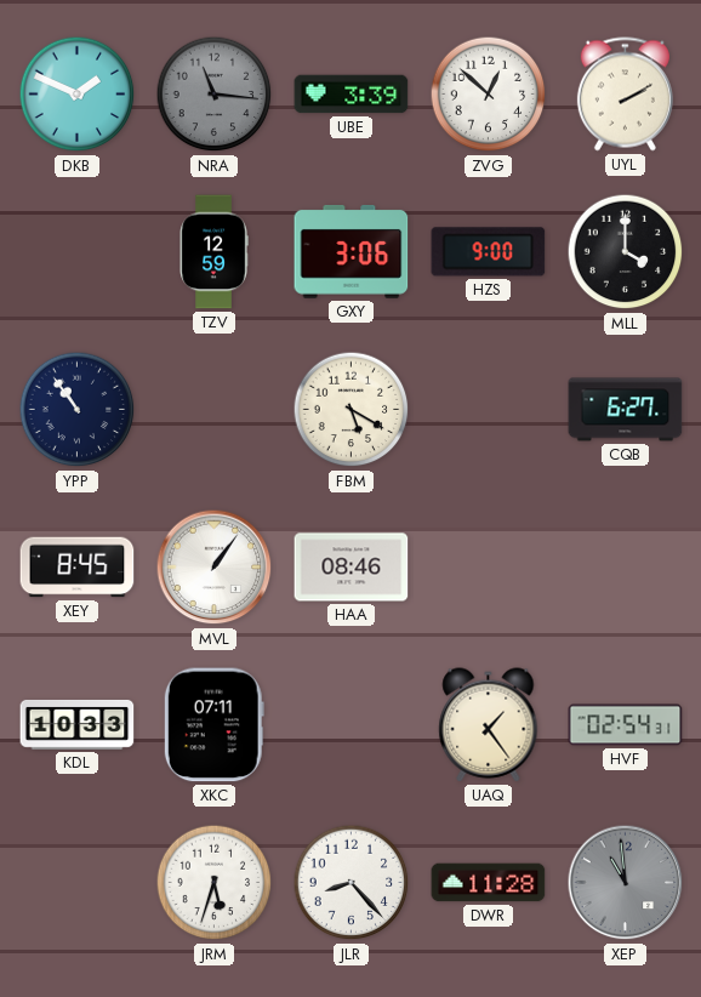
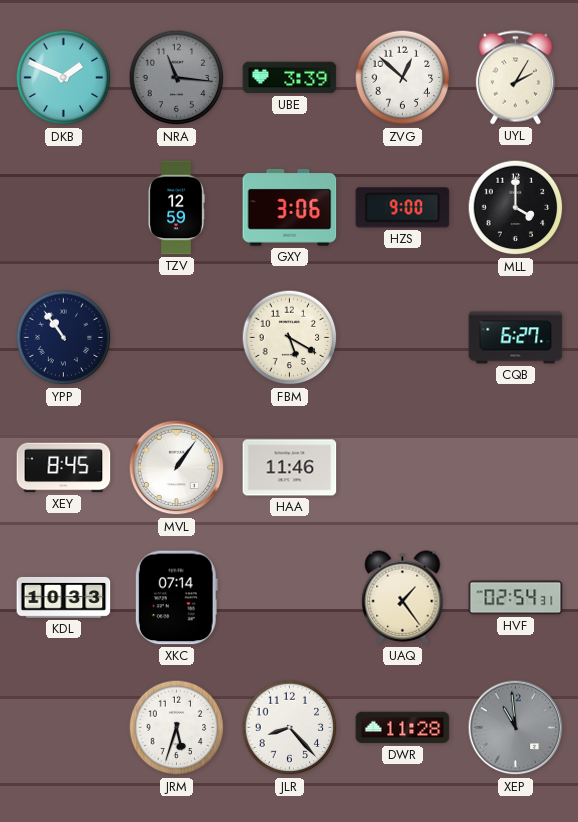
UYL: 2:10 -> 2:05 (515, 78)
HAA: 08:46 -> 11:46 (290, 468)
XKC: 07:11 -> 07:14 (176, 598)
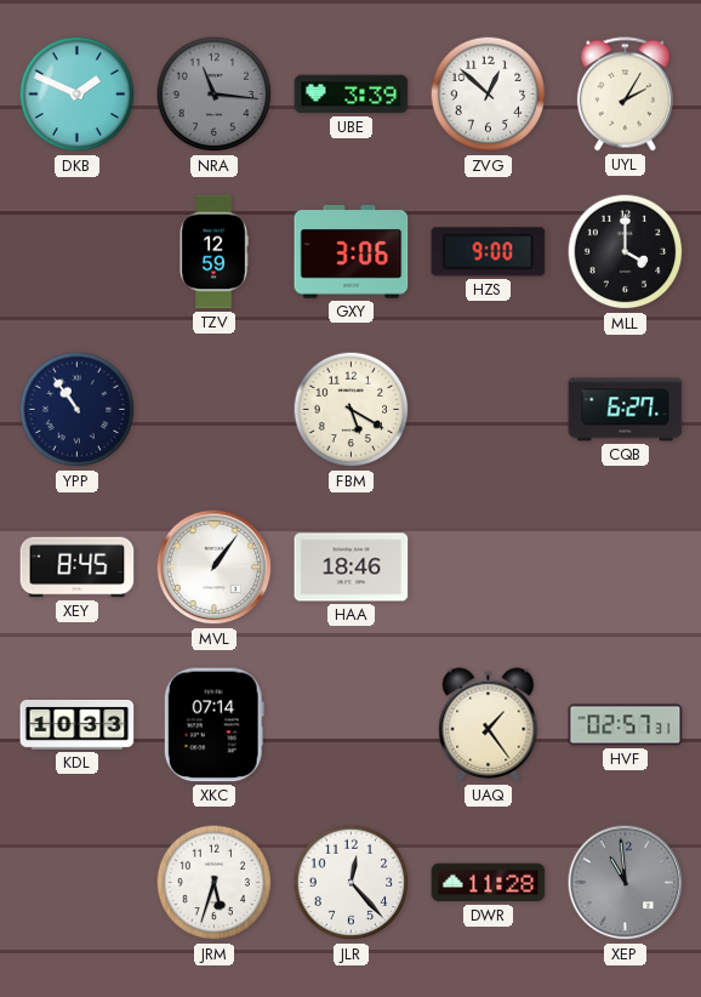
HAA: 11:46 -> 18:46 (352, 568)
HVF: 02:54 -> 02:57 (626, 725)
JLR: 8:23 -> 12:23 (352, 883)
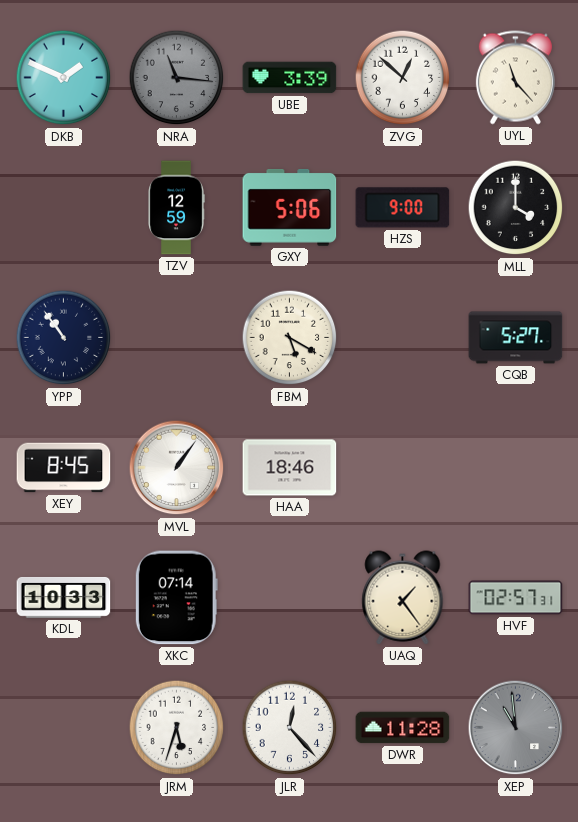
UYL: 2:05 -> 11:23 (515, 78)
GXY: 3:06 -> 5:06 (290, 207)
CQB: 6:27 -> 5:27 (516, 338)
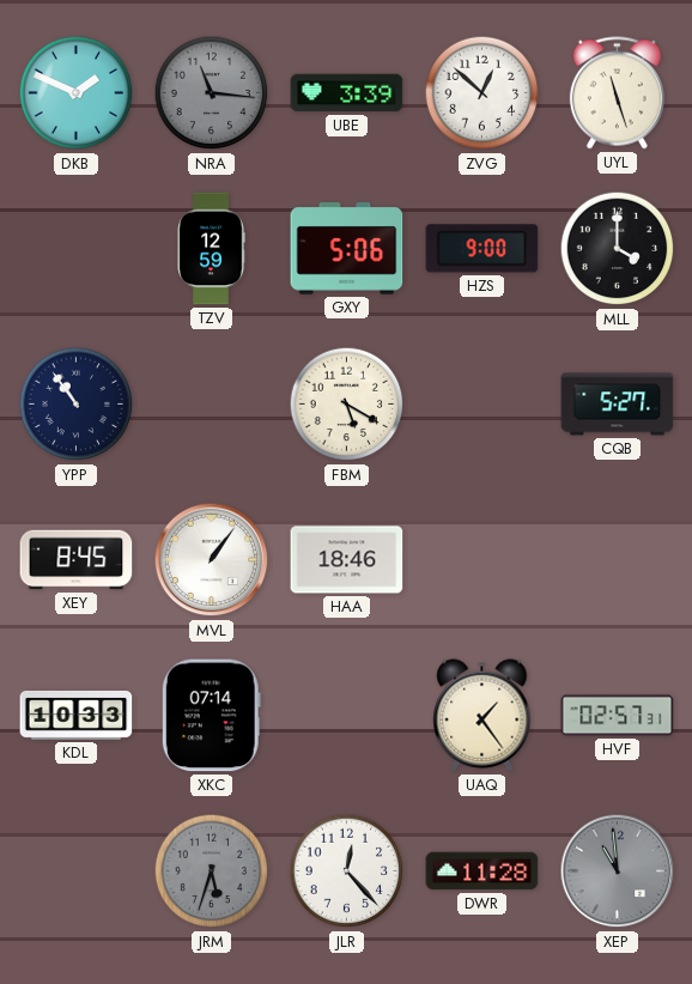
UYL: 11:23 -> 11:27 (617, 93)
JRM dial: white -> grey (212, 871)
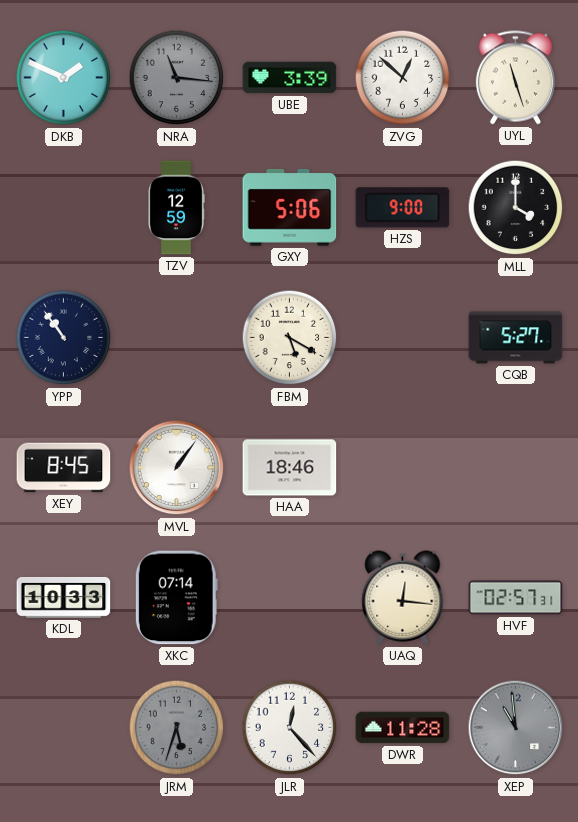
UAQ: 1:24 -> 12:16 (403, 598)
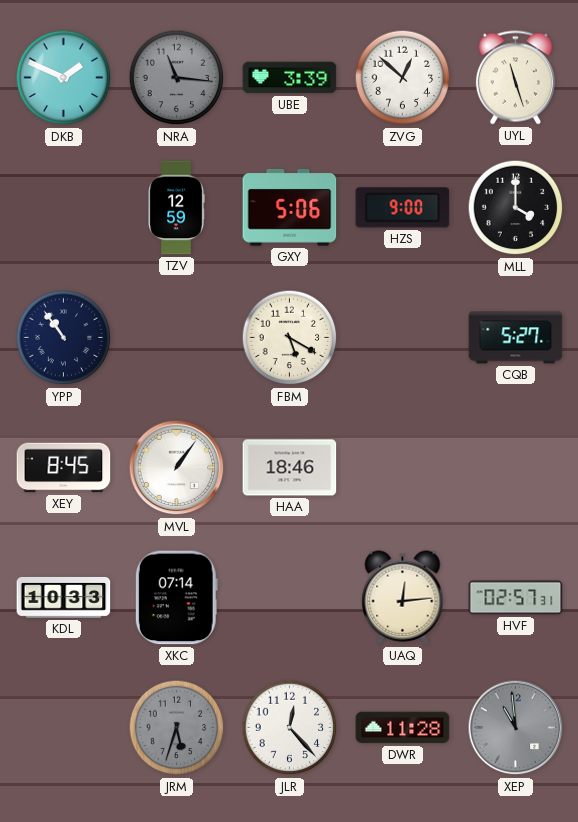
UAQ: 12:16 -> 12:14 (403, 598)
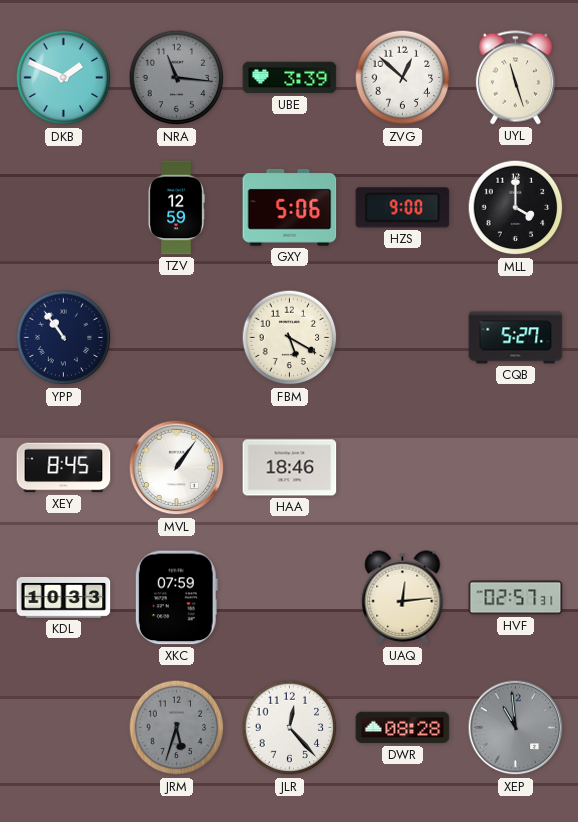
XKC: 07:14 -> 07:59 (176, 598)
DWR: 11:28 -> 08:28 (403, 728)
